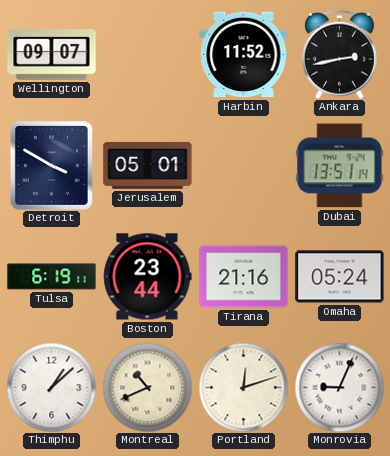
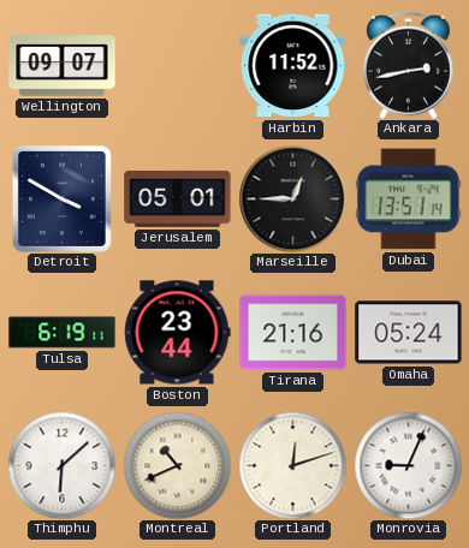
Marseille: none -> 12:45 (292, 198)
Thimphu: 1:08 -> 6:08 (61, 465)
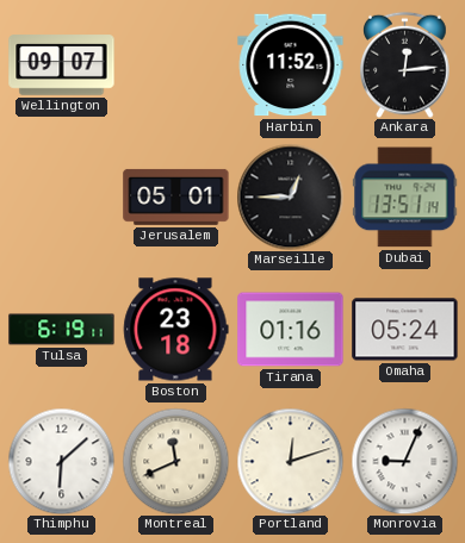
Ankara: 2:43 -> 12:14 (405, 64)
Detroit: 3:50 -> none (61, 198)
Boston: 23:44 -> 23:18 (176, 330)
Tirana: 21:16 -> 01:16 (291, 330)
Montreal: 10:41 -> 11:41 (175, 461)
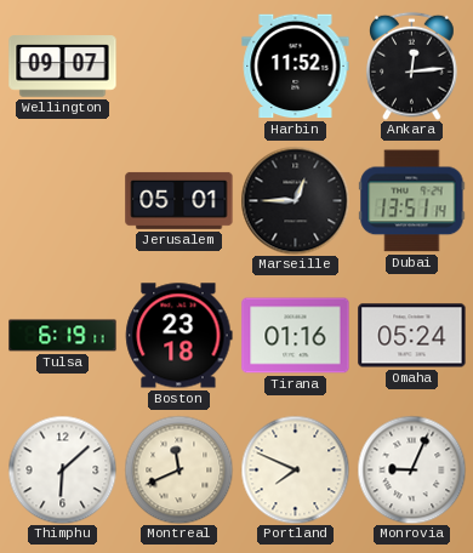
Portland: 12:12 -> 7:49 (295, 469)
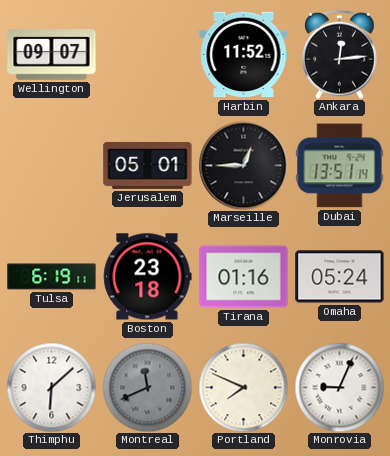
Montreal dial: cream -> grey (147, 387)
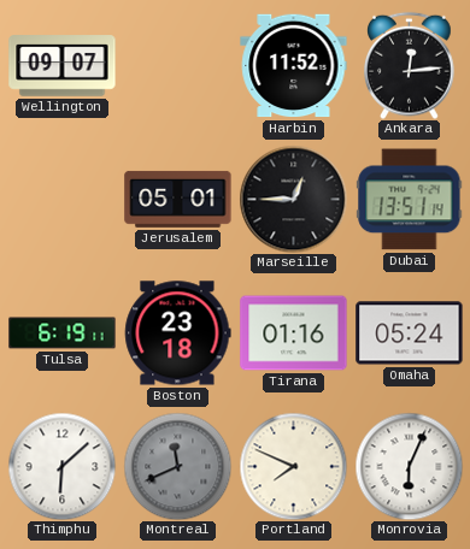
Monrovia: 9:04 -> 6:04 (409, 466)
